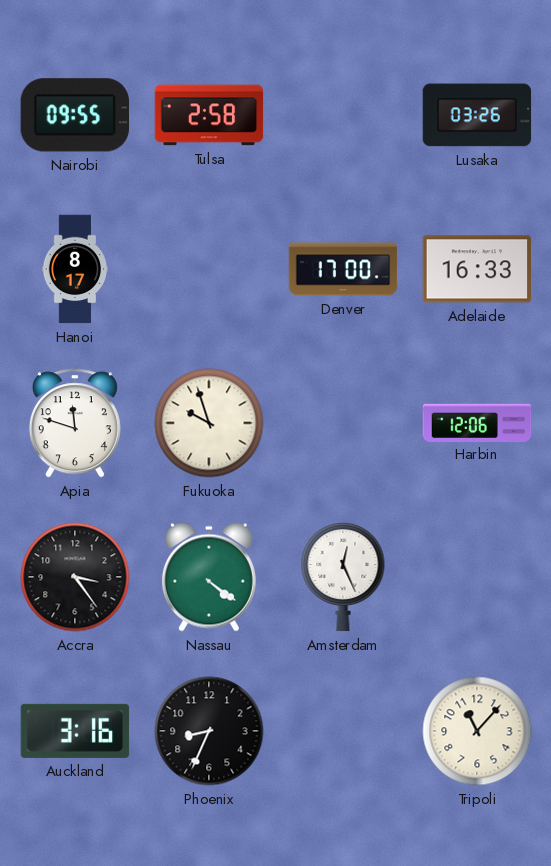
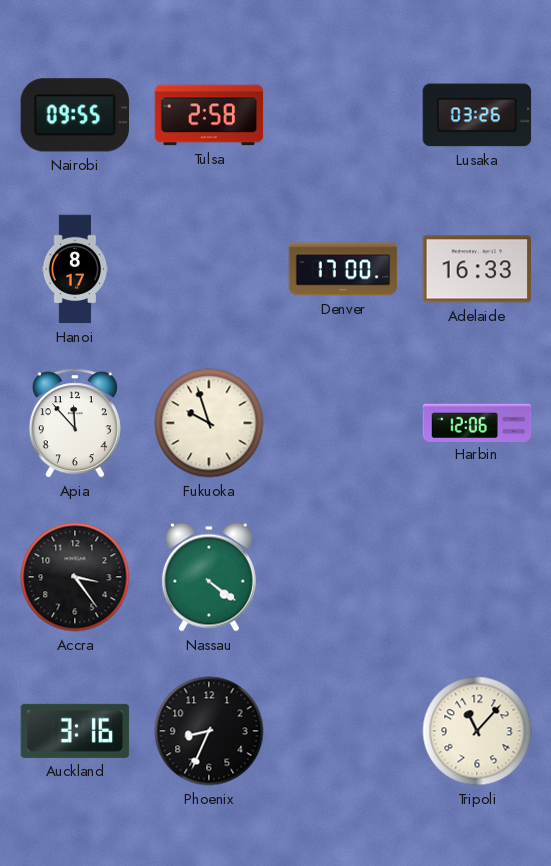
Apia: 11:48 -> 11:53 (75, 423)
Amsterdam: 12:26 -> none (343, 577)
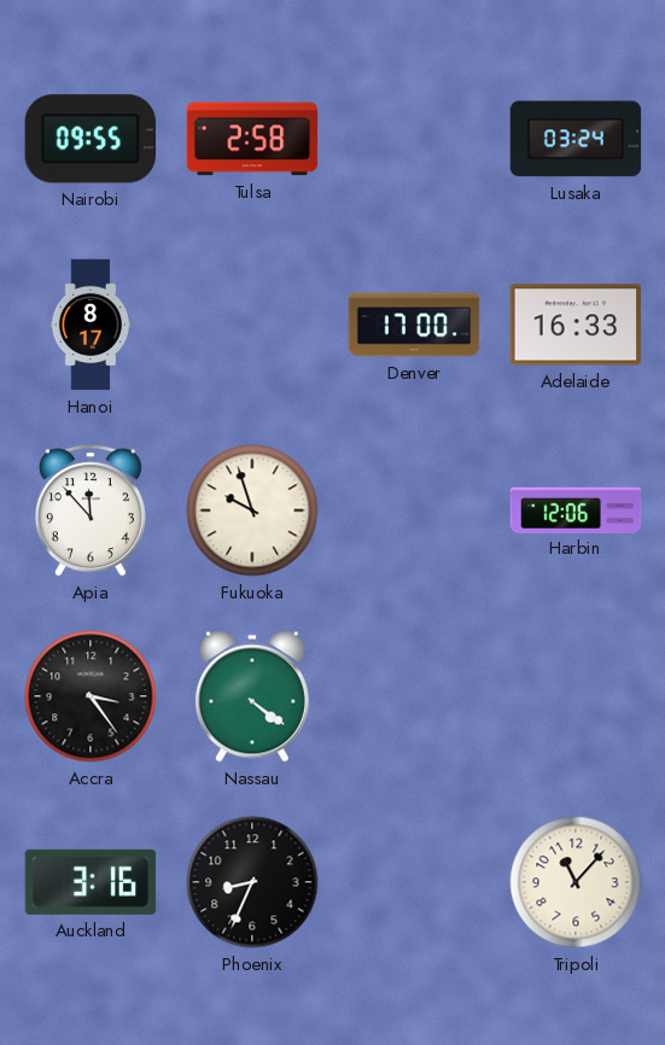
Lusaka: 03:26 -> 03:24 (576, 139)
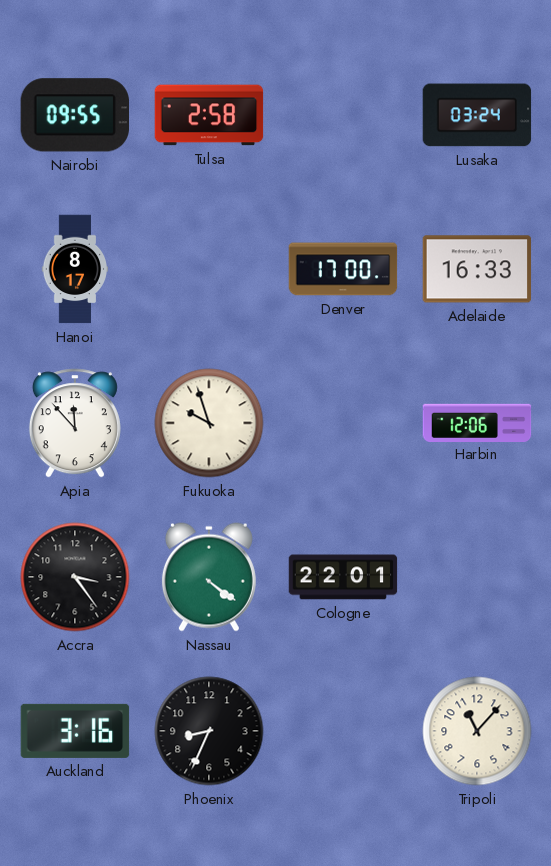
Cologne: none -> 22:01 (343, 577)
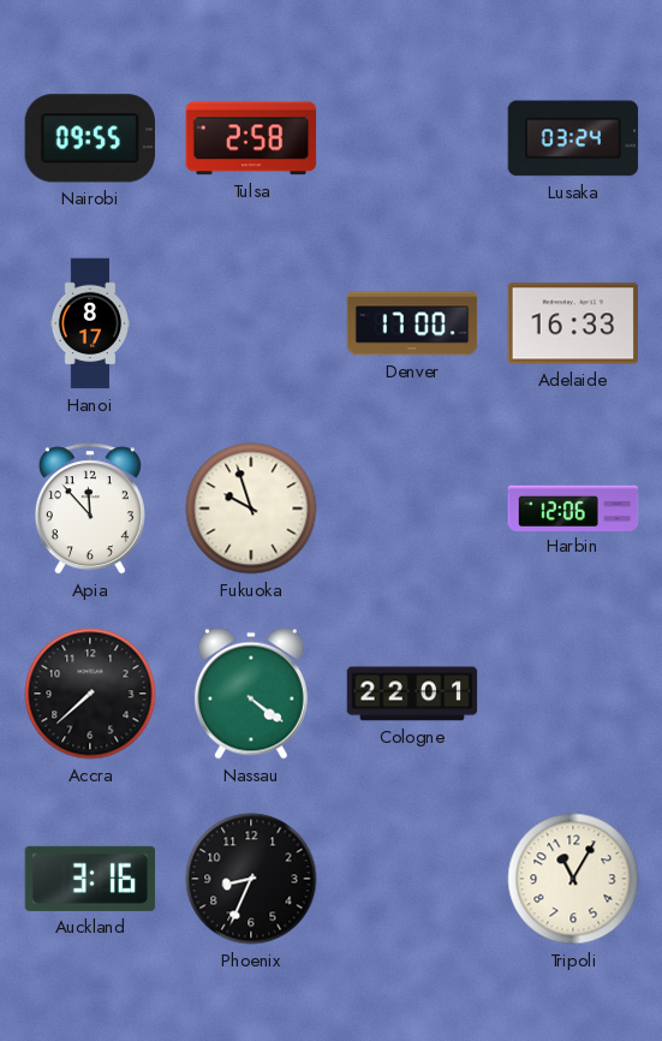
Accra: 3:24 -> 7:38 (90, 694)
Tripoli: 11:07 -> 11:05 (573, 879)
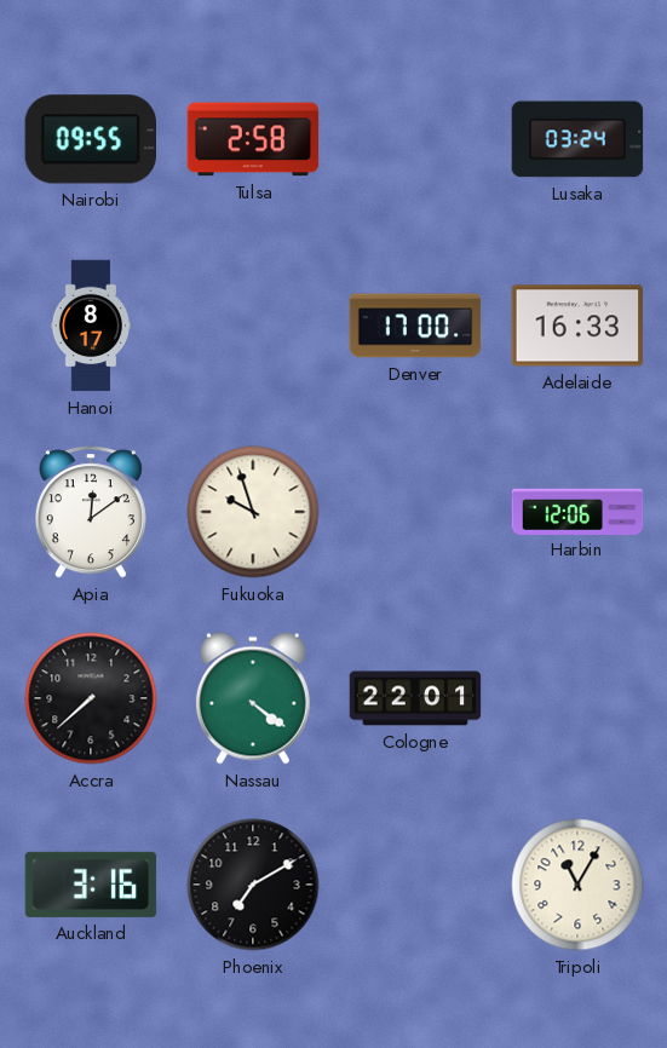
Apia: 11:53 -> 12:09 (91, 512)
Phoenix: 8:34 -> 7:10 (253, 885)
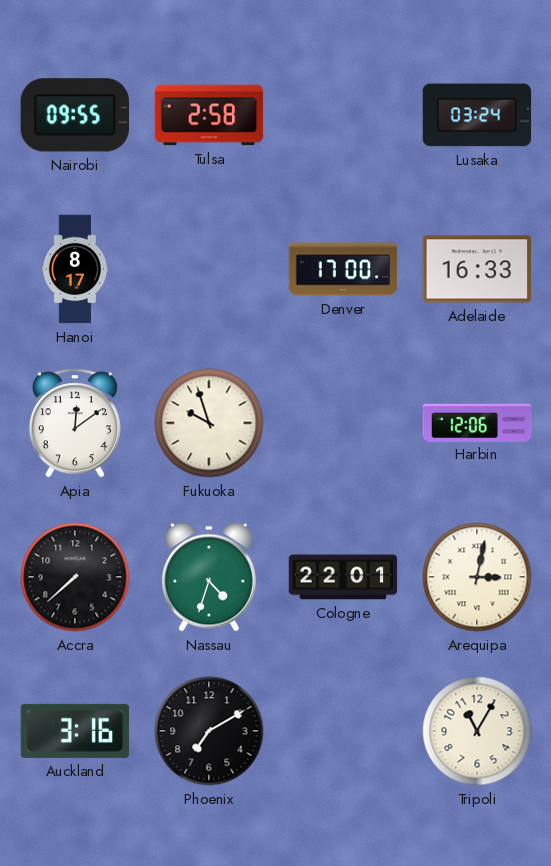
Nassau: 4:21 -> 4:33 (209, 577)
Arequipa: none -> 3:02 (477, 577)
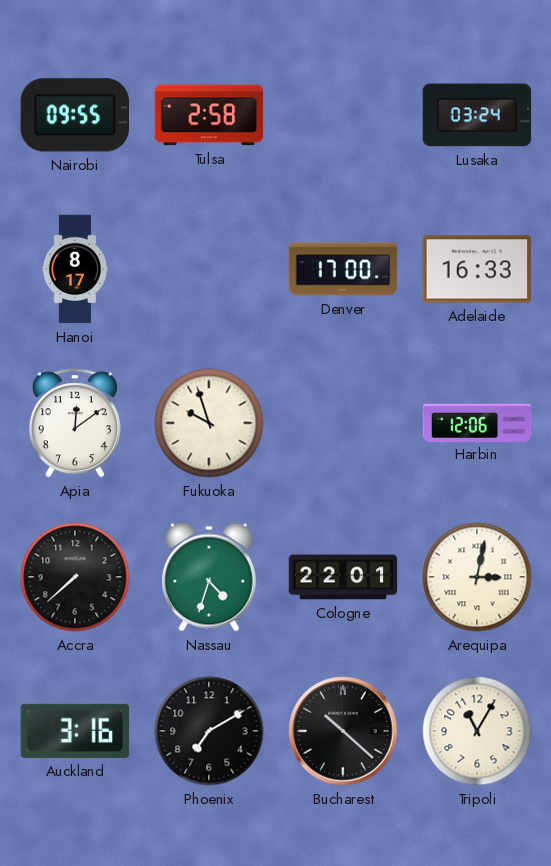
Bucharest: none -> 10:22 (343, 731)
